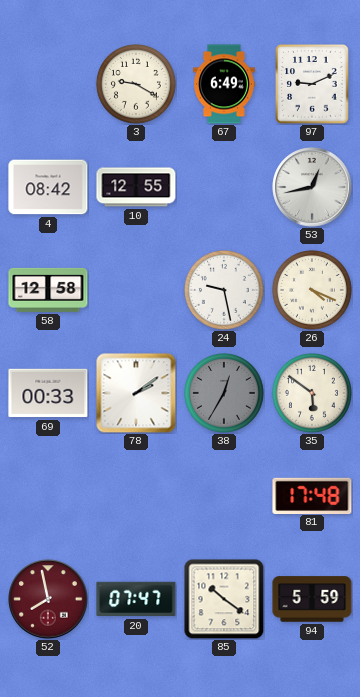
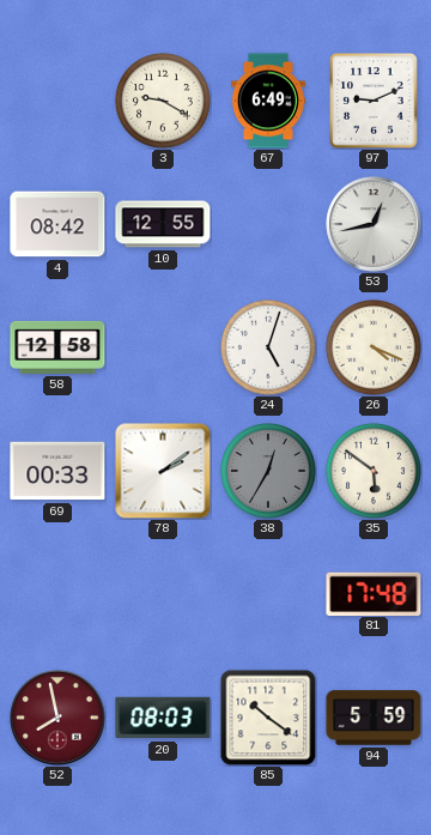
24: 9:28 -> 5:03 (268, 347)
20: 07:47 -> 08:03 (163, 718)
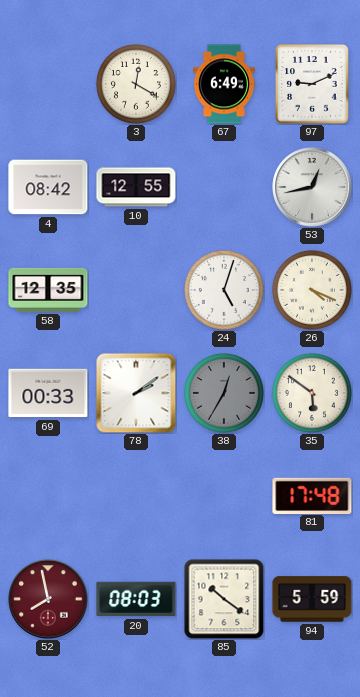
3: 9:20 -> 12:20 (136, 84)
58: 12:58 -> 12:35 (48, 290)
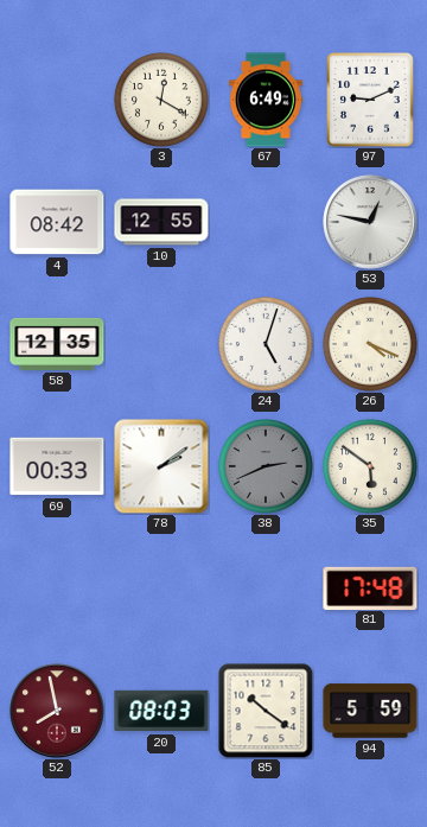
53: 12:43 -> 12:47 (370, 222)
38: 12:35 -> 2:41 (266, 466)
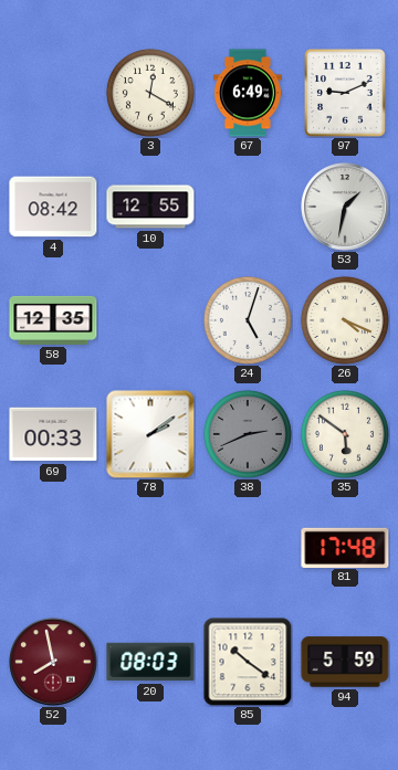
53: 12:47 -> 1:32 (345, 207)
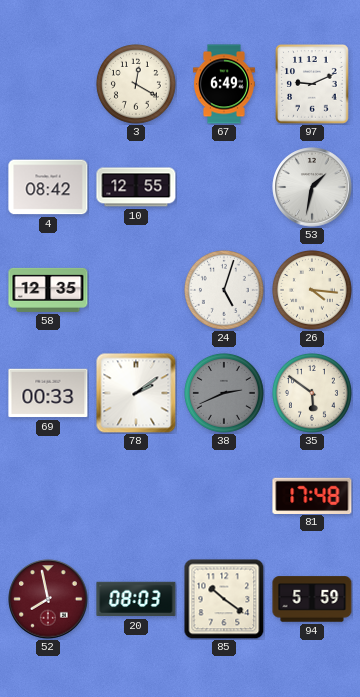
26: 4:19 -> 4:16 (312, 290)
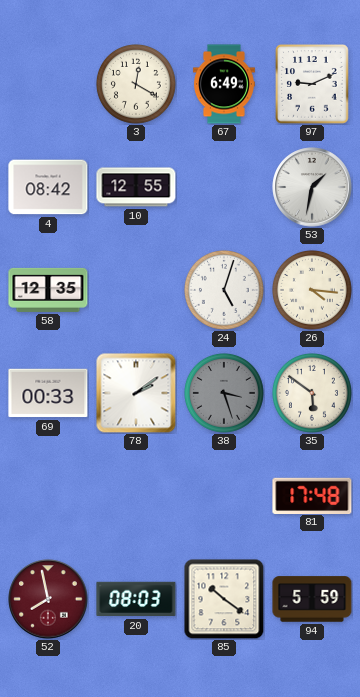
38: 2:41 -> 3:27 (224, 393)
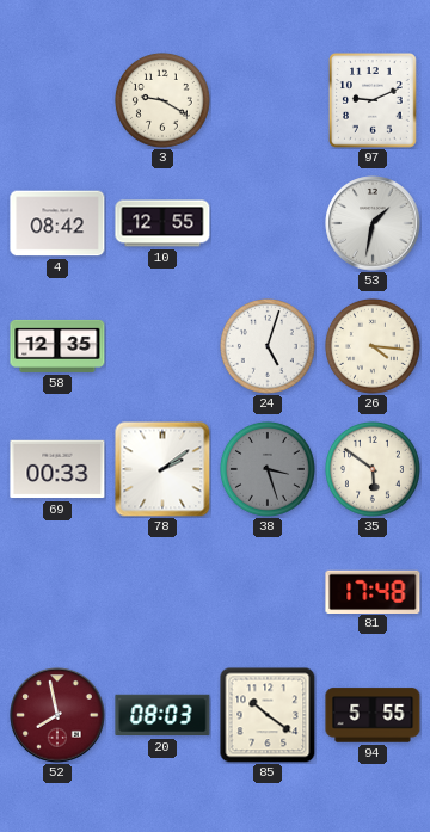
3: 12:20 -> 9:20 (162, 100)
67: 6:49 -> none (225, 84)
94: 5:59 -> 5:55 (373, 715)
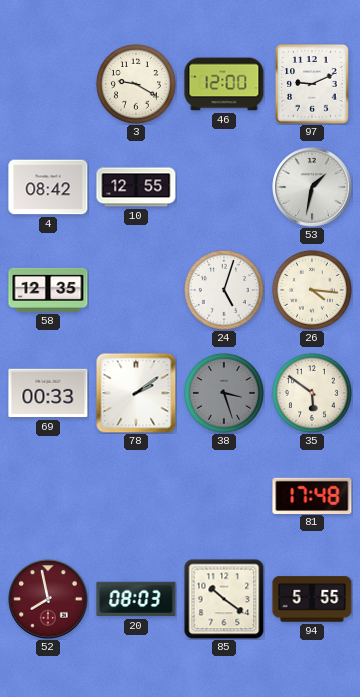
46: none -> 12:00 (224, 84)
